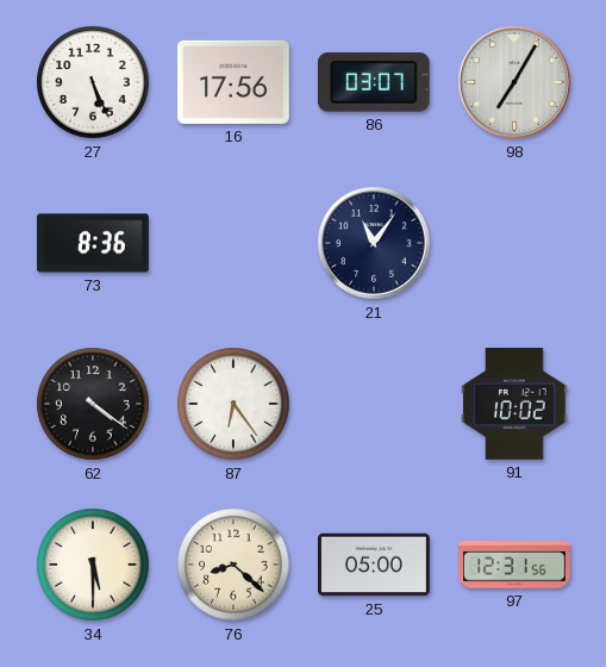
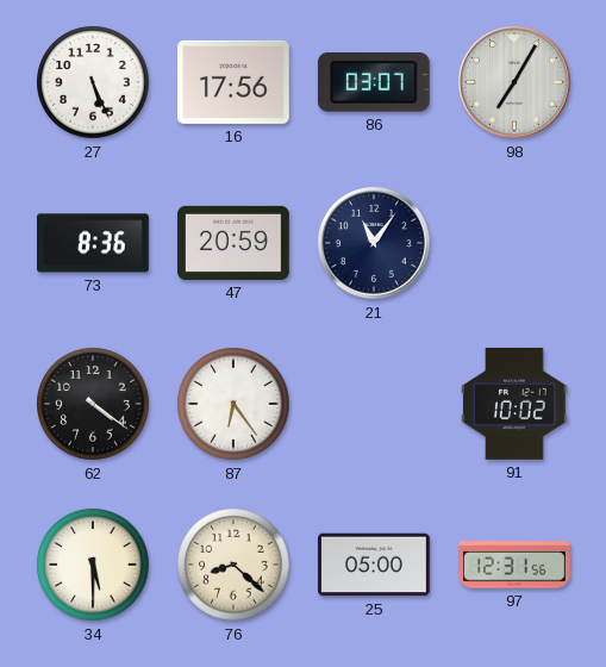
47: none -> 20:59 (233, 243)
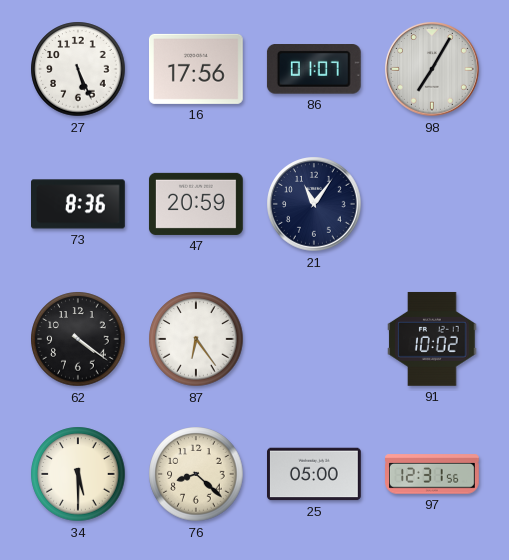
86: 03:07 -> 01:07 (314, 70)
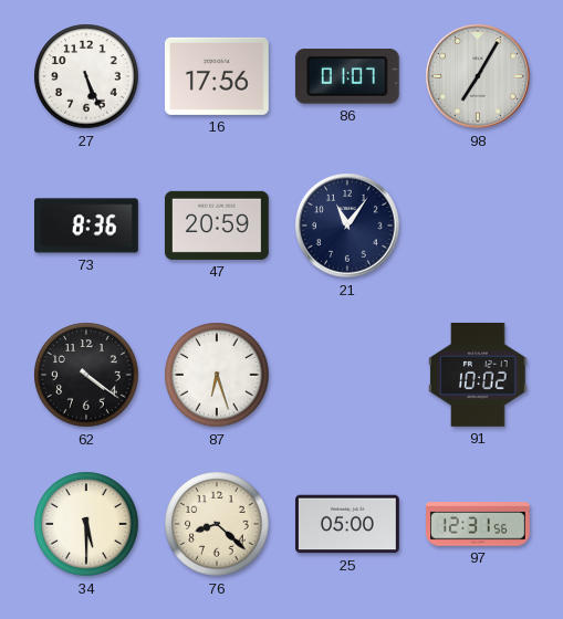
87: 6:24 -> 6:27 (217, 375)
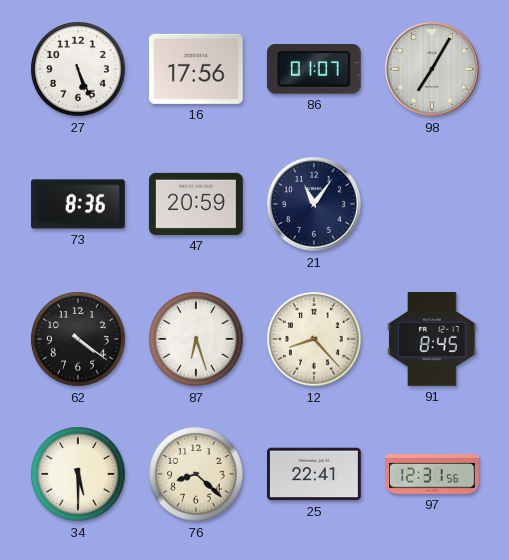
12: none -> 8:23 (314, 339)
91: 10:02 -> 8:45 (432, 339)
25: 05:00 -> 22:41 (315, 474)
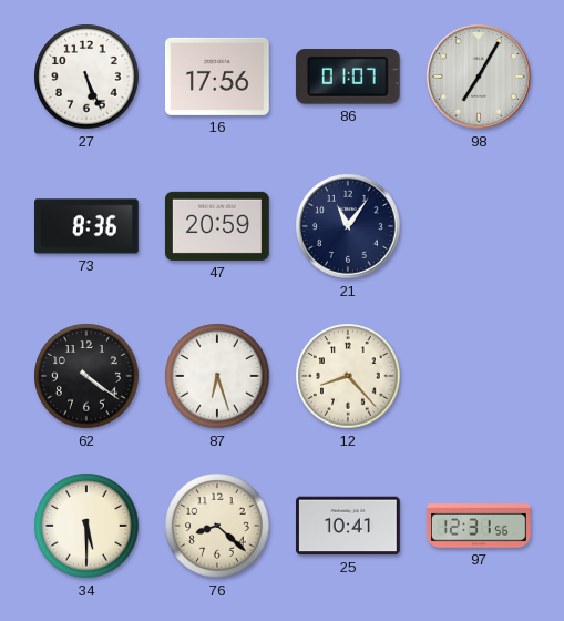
91: 8:45 -> none (432, 339)
25: 22:41 -> 10:41 (349, 526)
